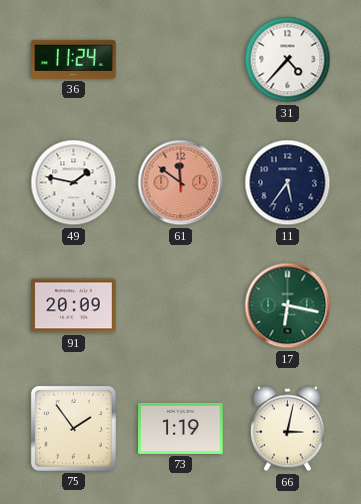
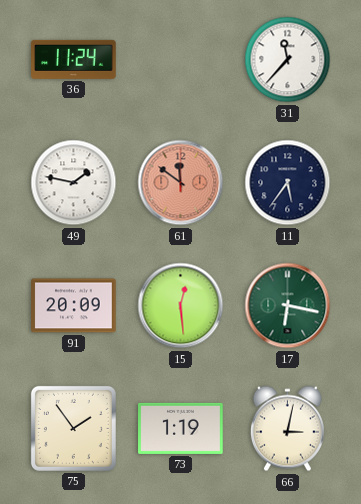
31: 4:37 -> 11:37 (288, 60)
15: none -> 12:29 (181, 306)
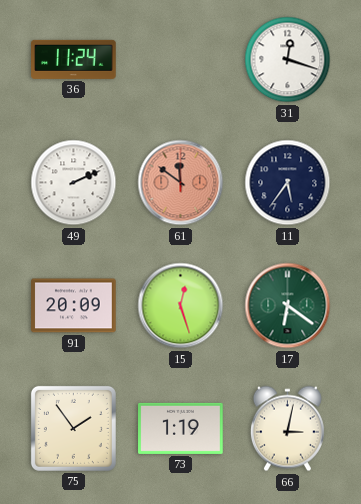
31: 11:37 -> 12:18 (288, 60)
49: 1:47 -> 2:11 (74, 183)
15: 12:29 -> 12:27 (181, 306)
17: 6:17 -> 6:21 (288, 306)
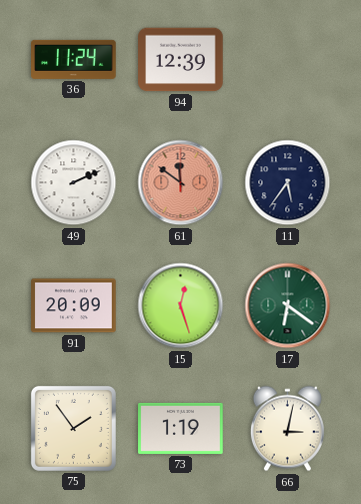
94: none -> 12:39 (181, 60)
31: 12:18 -> none (288, 60)
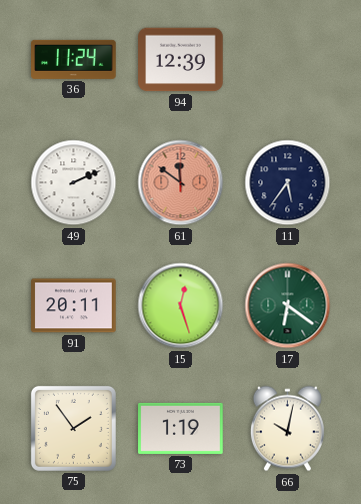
91: 20:09 -> 20:11 (74, 306)
66: 3:02 -> 10:02 (287, 429)
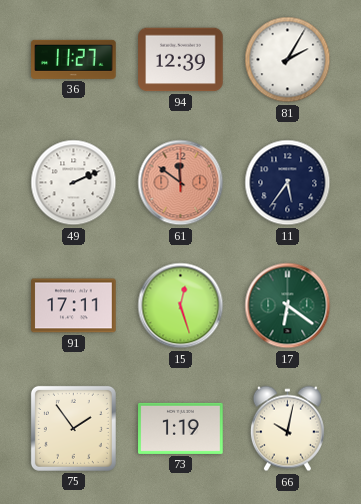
36: 11:24 -> 11:27 (74, 59)
81: none -> 2:05 (288, 60)
91: 20:11 -> 17:11 (74, 306)
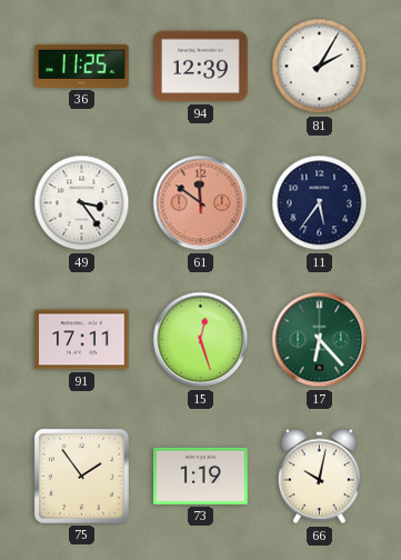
36: 11:27 -> 11:25 (82, 66)
49: 2:11 -> 3:24 (82, 203)
17: 6:21 -> 6:23 (320, 340)
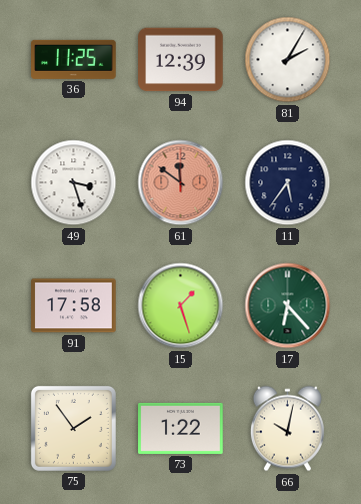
49: 3:24 -> 3:27 (74, 183)
91: 17:11 -> 17:58 (74, 306)
15: 12:27 -> 1:27 (181, 306)
73: 1:19 -> 1:22 (181, 428)
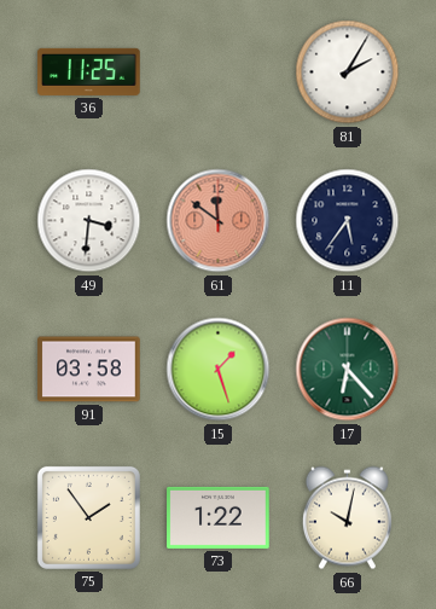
94: 12:39 -> none (181, 60)
49: 3:27 -> 3:31 (89, 221)
91: 17:58 -> 03:58 (89, 370)
